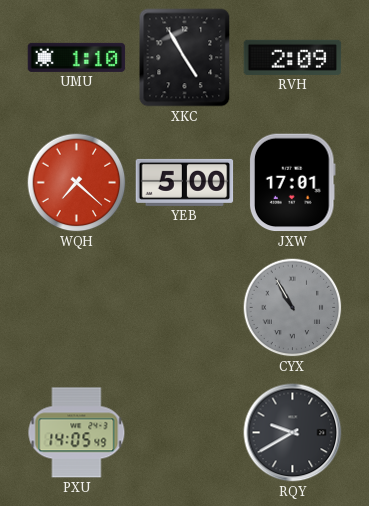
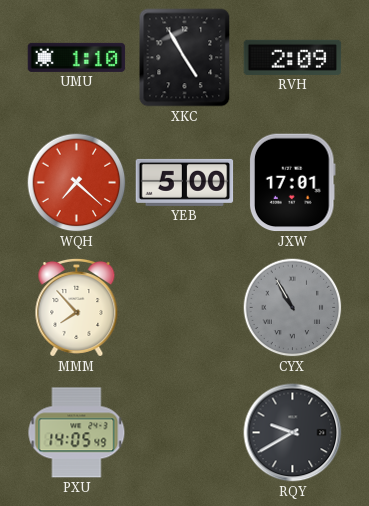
MMM: none -> 7:53 (77, 307)
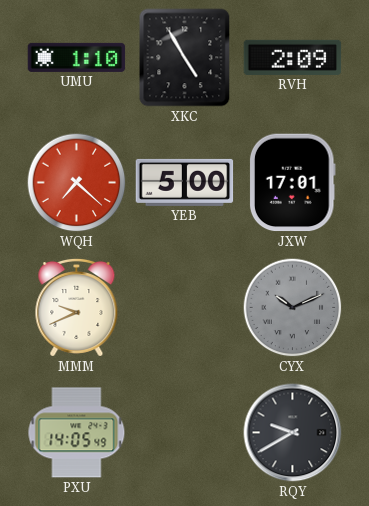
MMM: 7:53 -> 9:41 (77, 307)
CYX: 10:55 -> 10:11 (293, 308)
